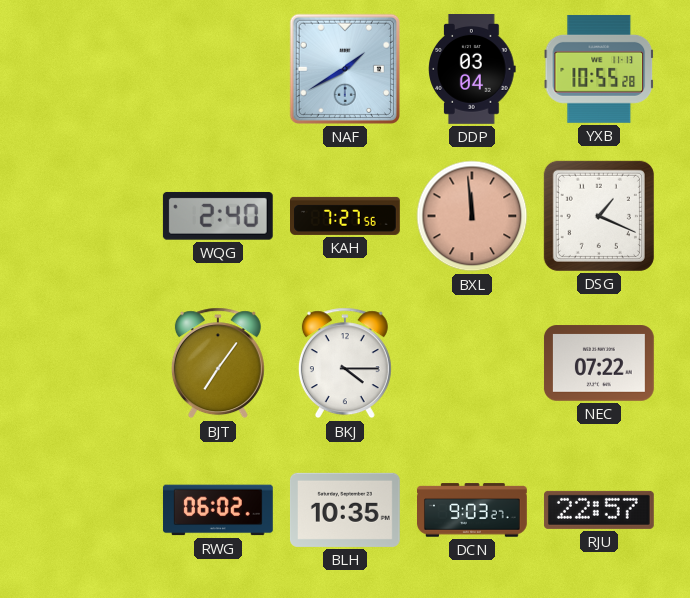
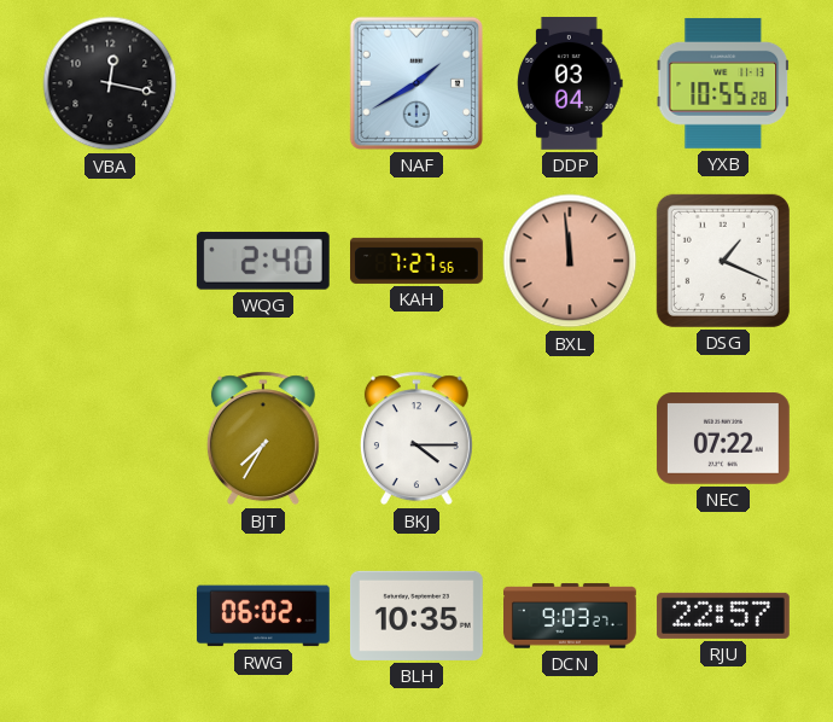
VBA: none -> 12:17 (110, 83)
BJT: 7:06 -> 7:35 (263, 438)
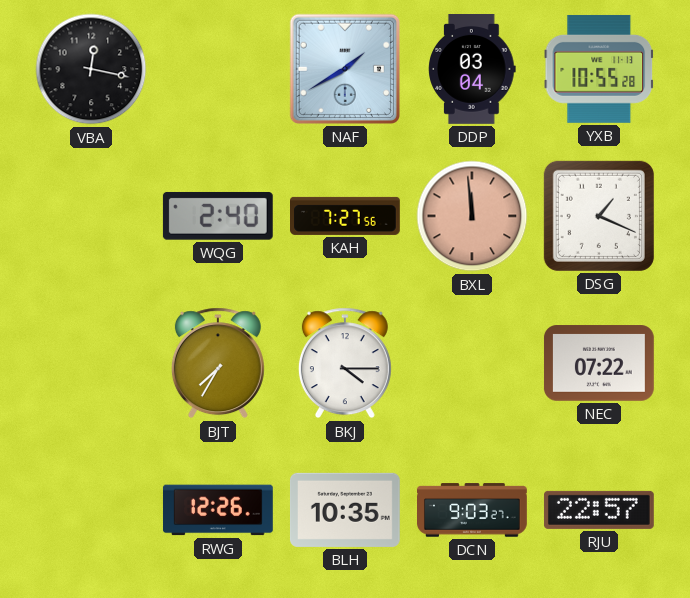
RWG: 06:02 -> 12:26 (218, 510)
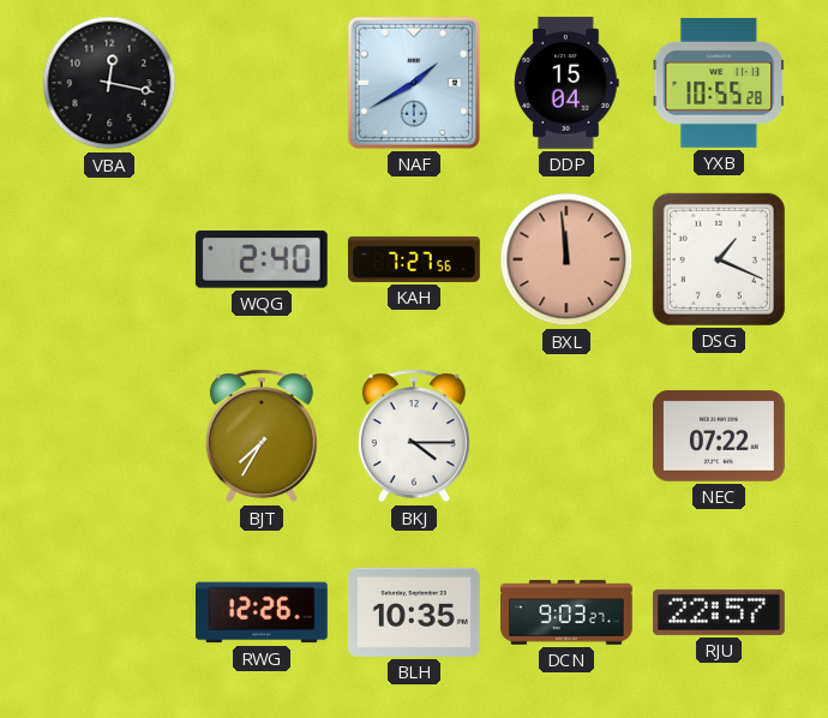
DDP: 03:04 -> 15:04 (566, 84)
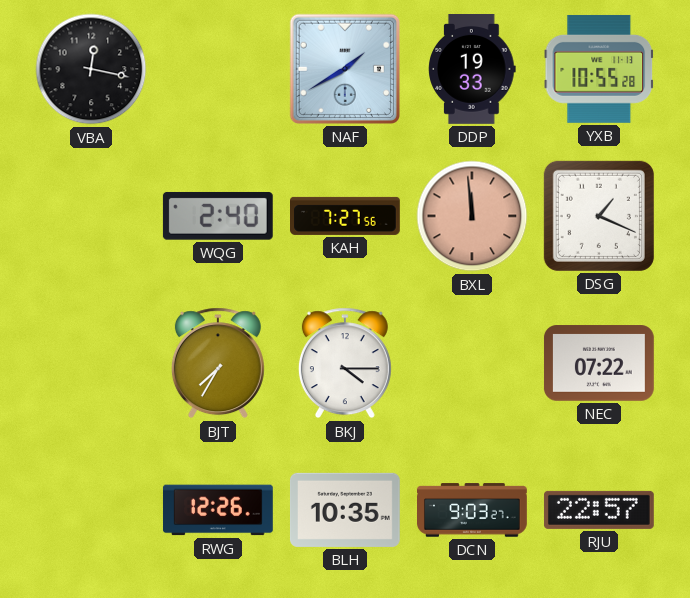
DDP: 15:04 -> 19:33 (472, 70)
